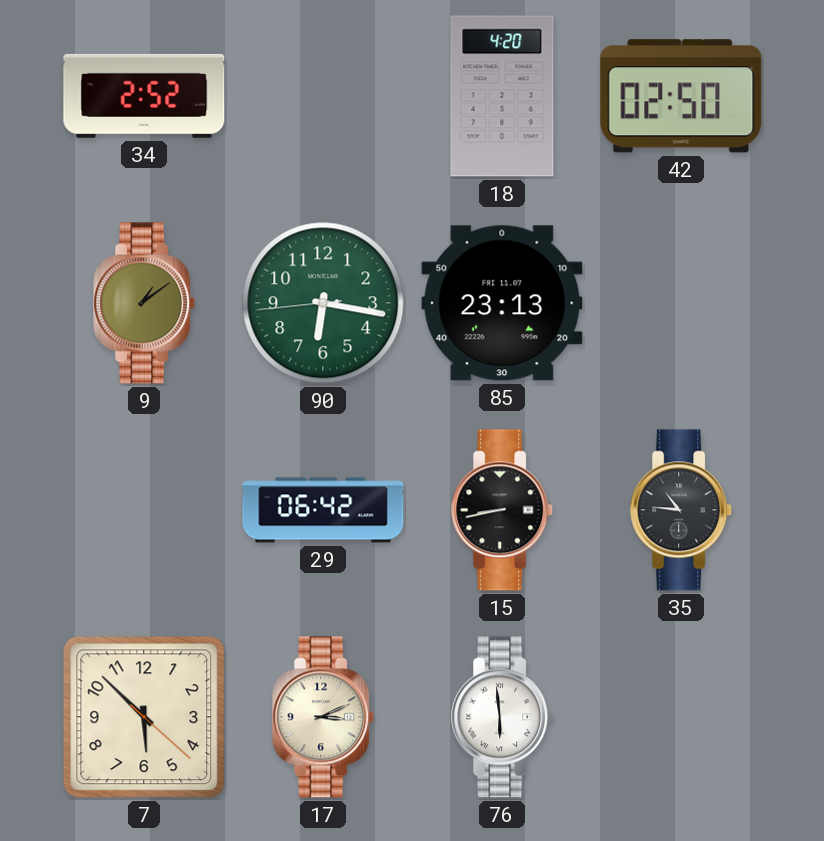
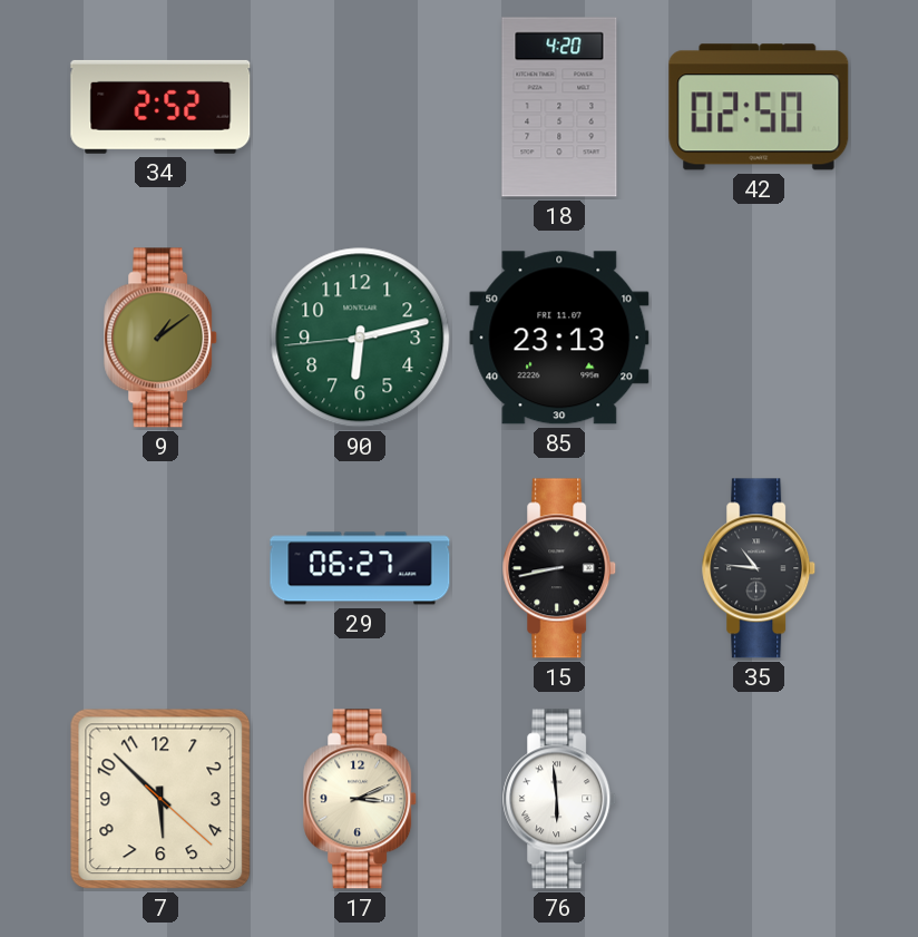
90: 6:16 -> 6:12 (360, 338)
29: 06:42 -> 06:27 (360, 568)
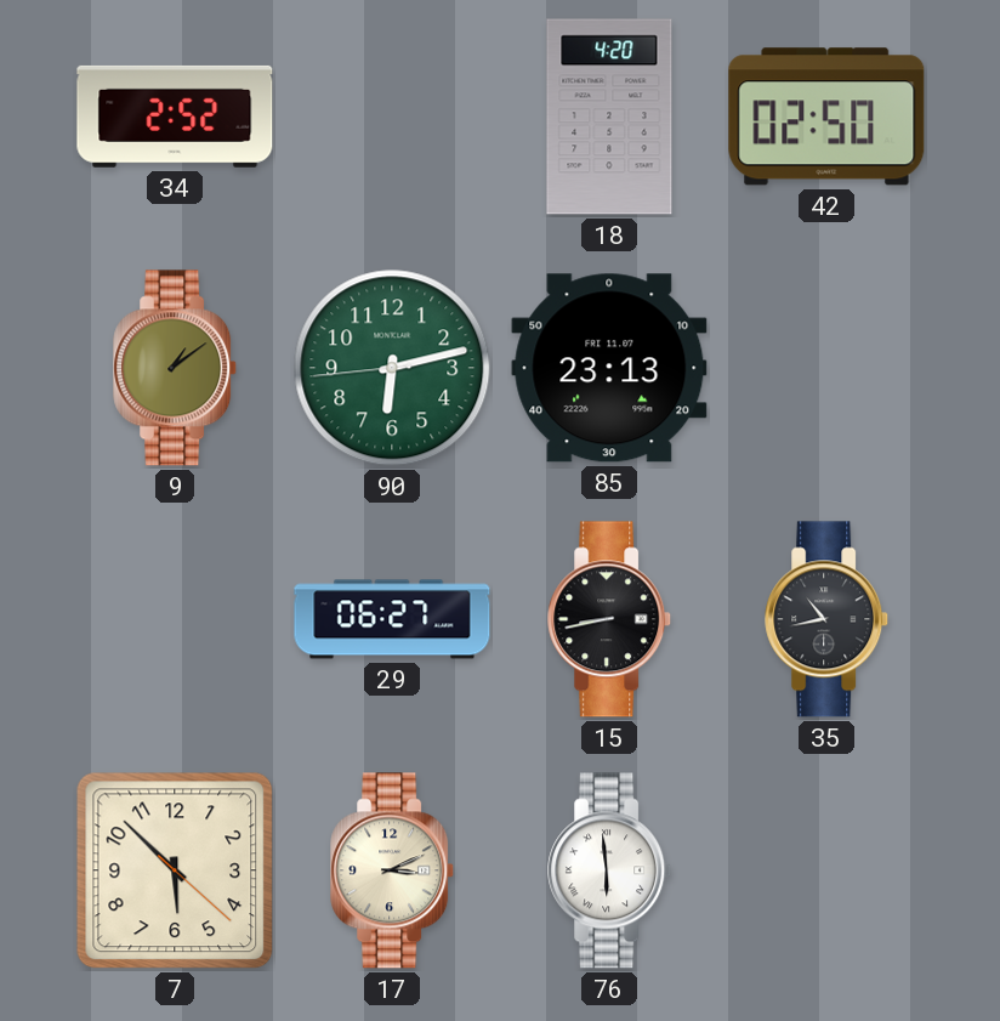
35: 10:46 -> 10:43 (828, 619)
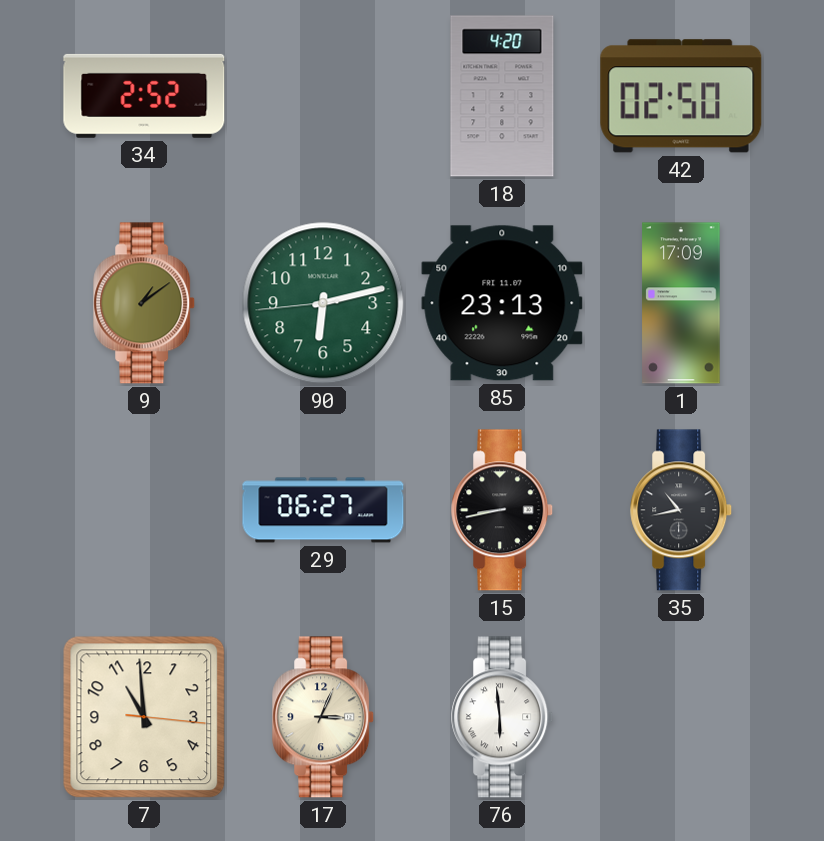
1: none -> 17:09 (681, 303)
7: 5:52 -> 10:59 (144, 717)
17: 3:11 -> 3:04 (324, 717)
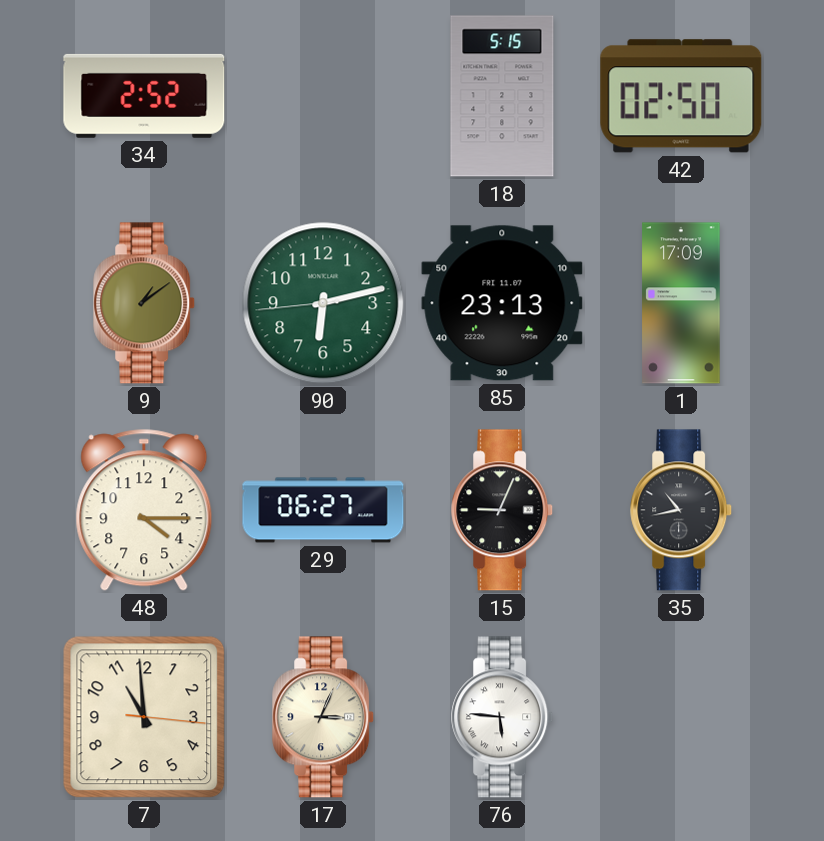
18: 4:20 -> 5:15 (502, 96)
48: none -> 4:15 (144, 510)
15: 8:43 -> 9:04 (503, 510)
76: 5:59 -> 5:46 (503, 717)
